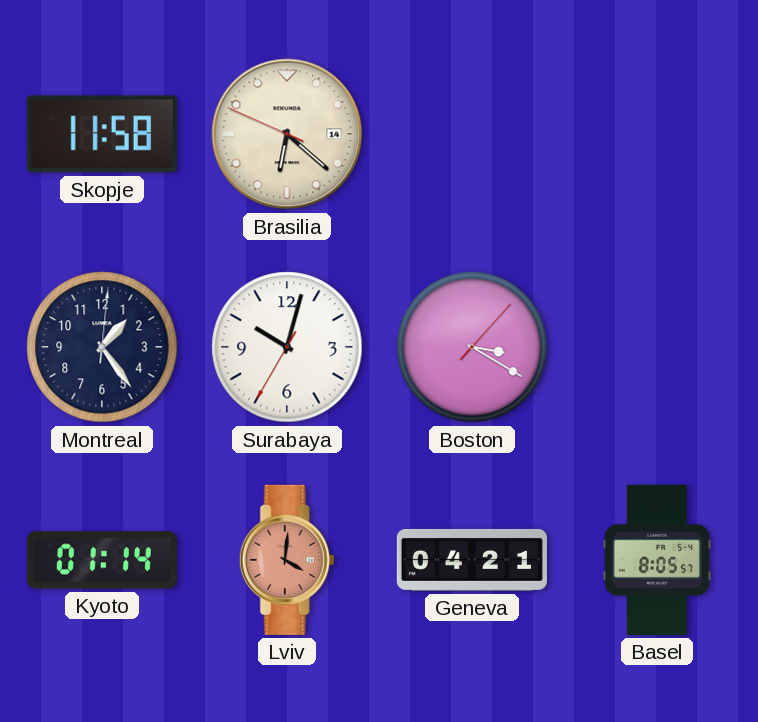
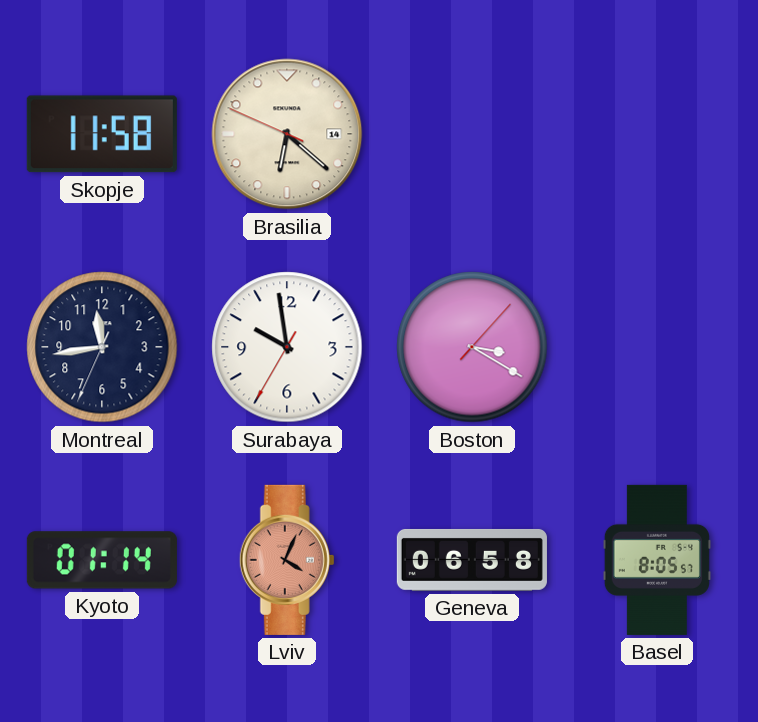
Montreal: 1:24 -> 11:43 (102, 347)
Surabaya: 10:02 -> 9:58 (287, 347)
Lviv: 4:01 -> 4:04 (287, 560)
Geneva: 04:21 -> 06:58 (472, 560)
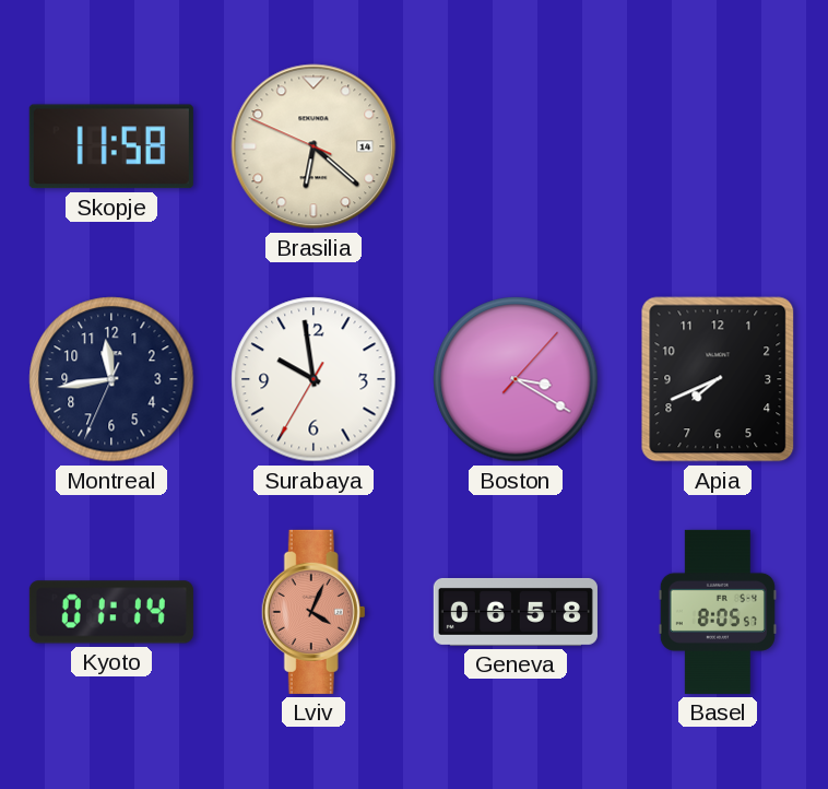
Apia: none -> 7:41 (718, 379)
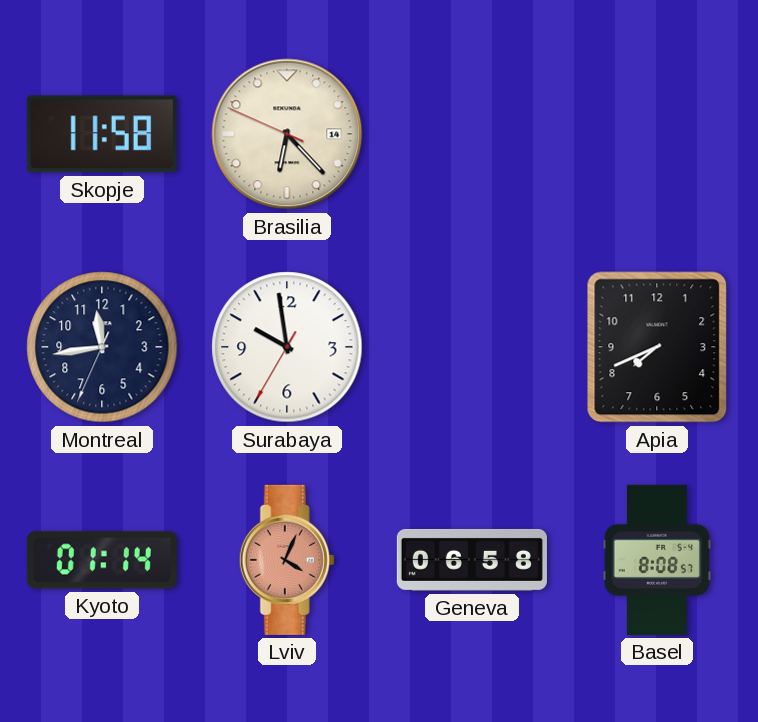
Brasilia: 6:21 -> 6:22 (287, 134)
Boston: 3:20 -> none (516, 379)
Basel: 8:05 -> 8:08 (657, 560)
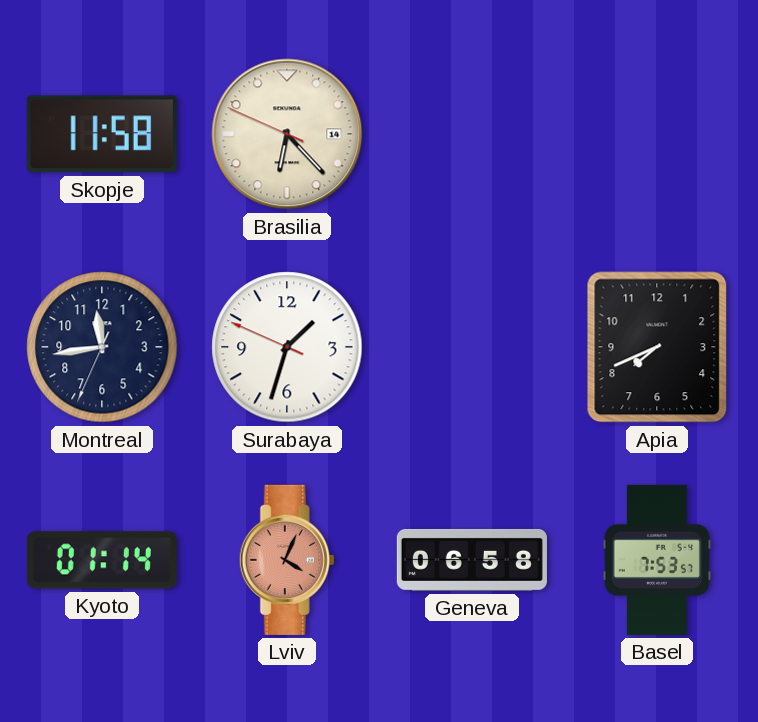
Surabaya: 9:58 -> 1:32 (287, 347)
Basel: 8:08 -> 7:53 (657, 560)
